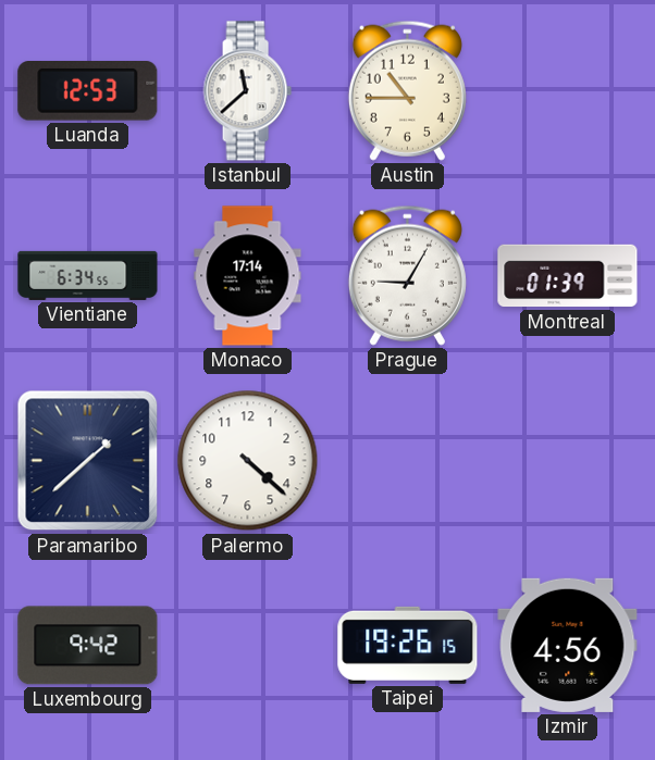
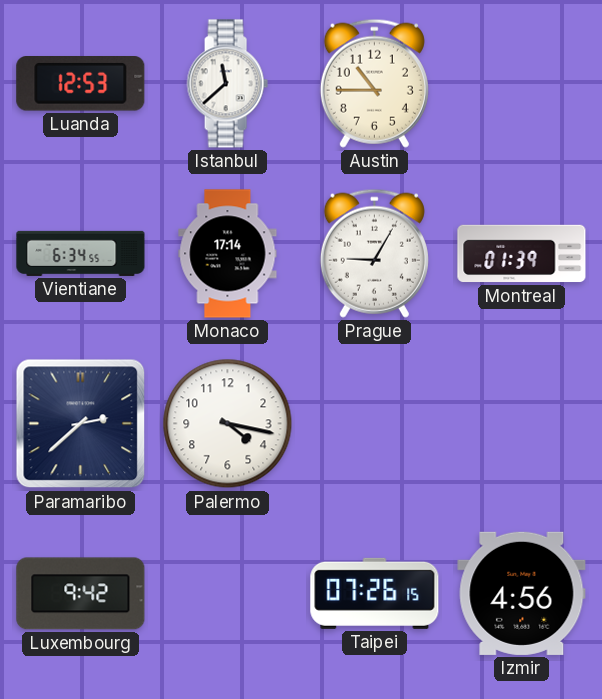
Paramaribo: 1:38 -> 2:38 (81, 424)
Palermo: 4:22 -> 4:17 (228, 424)
Taipei: 19:26 -> 07:26 (375, 593)
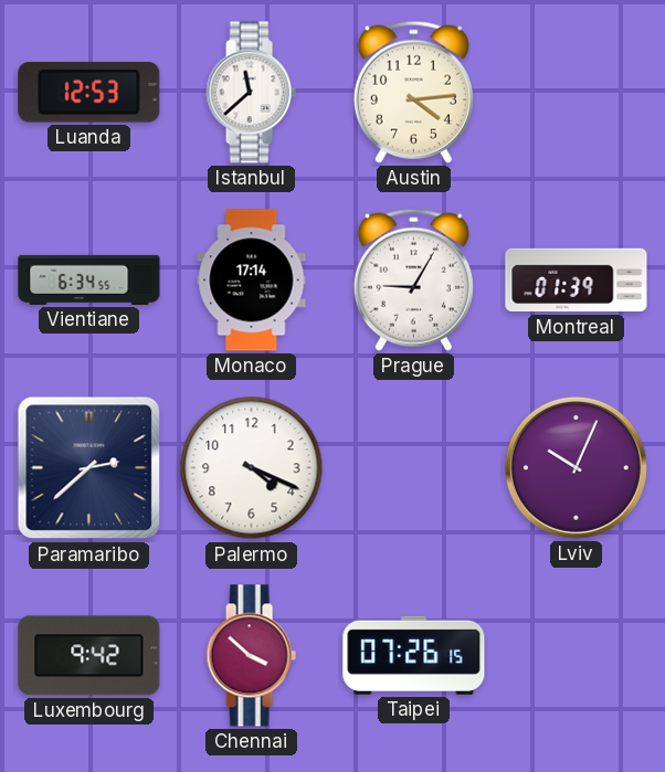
Austin: 10:45 -> 4:14 (413, 92)
Palermo: 4:17 -> 4:19 (252, 468)
Lviv: none -> 10:04 (576, 467)
Chennai: none -> 3:52 (251, 656)
Izmir: 4:56 -> none (522, 593)
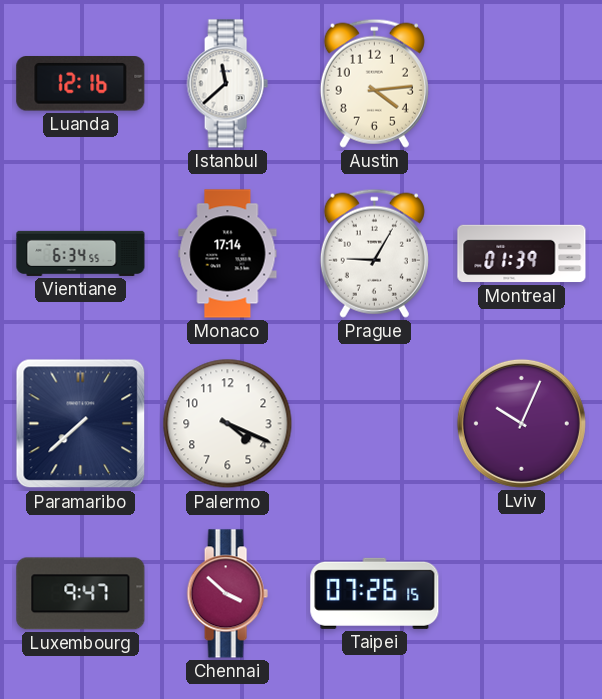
Luanda: 12:53 -> 12:16 (81, 84)
Paramaribo: 2:38 -> 7:38 (81, 424)
Luxembourg: 9:42 -> 9:47 (81, 594)
